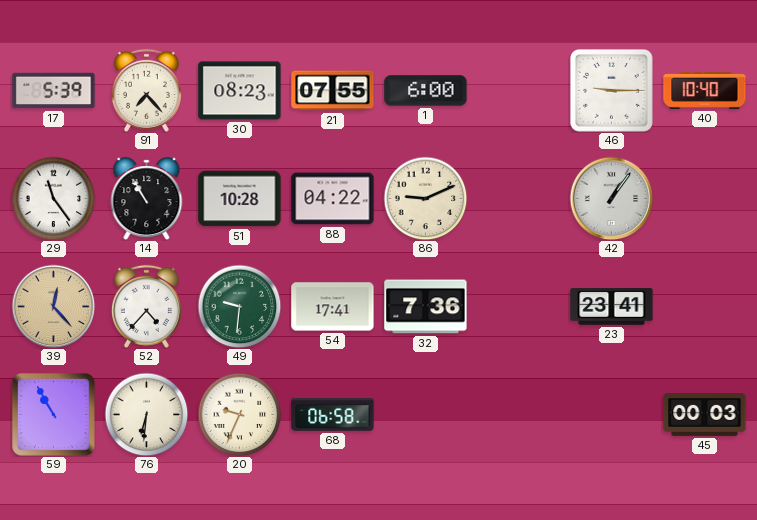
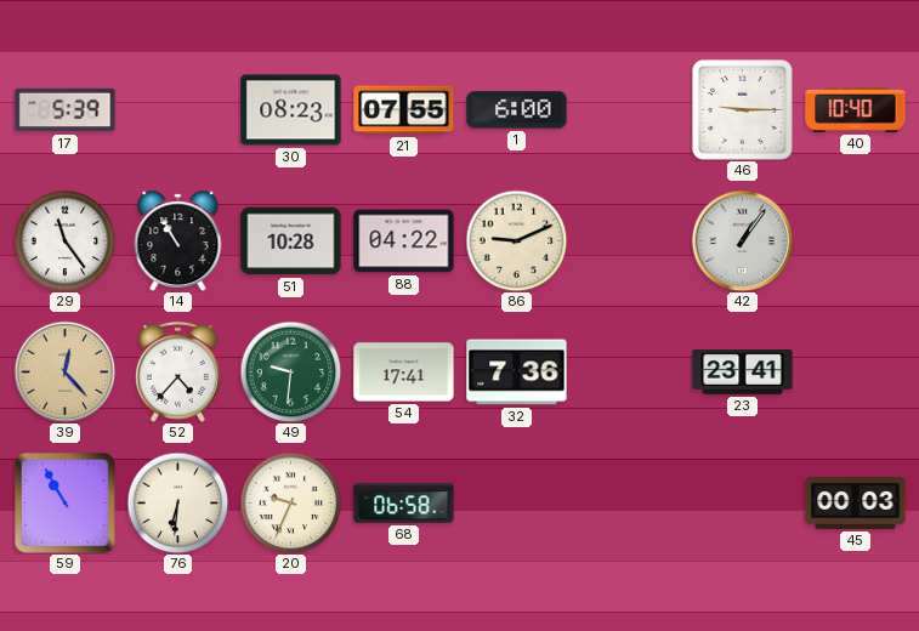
91: 7:23 -> none (146, 90)
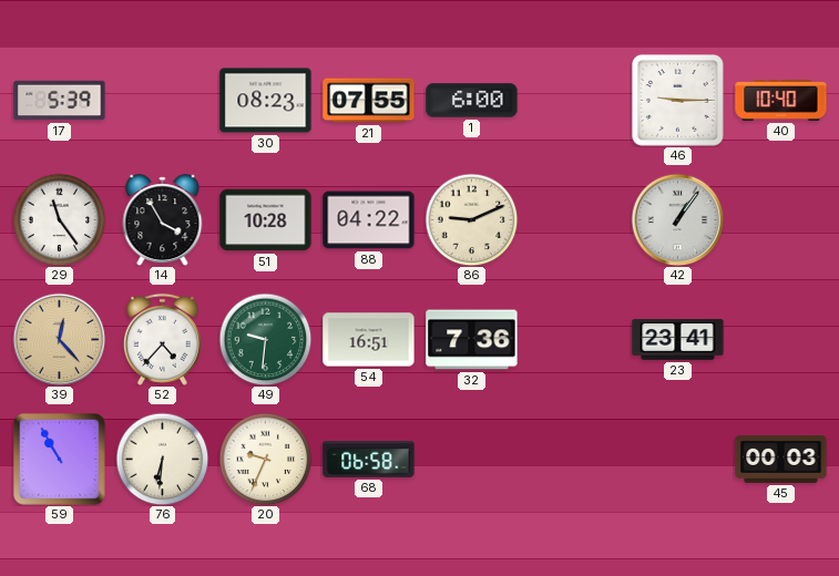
14: 10:55 -> 3:55 (163, 220)
54: 17:41 -> 16:51 (369, 340)
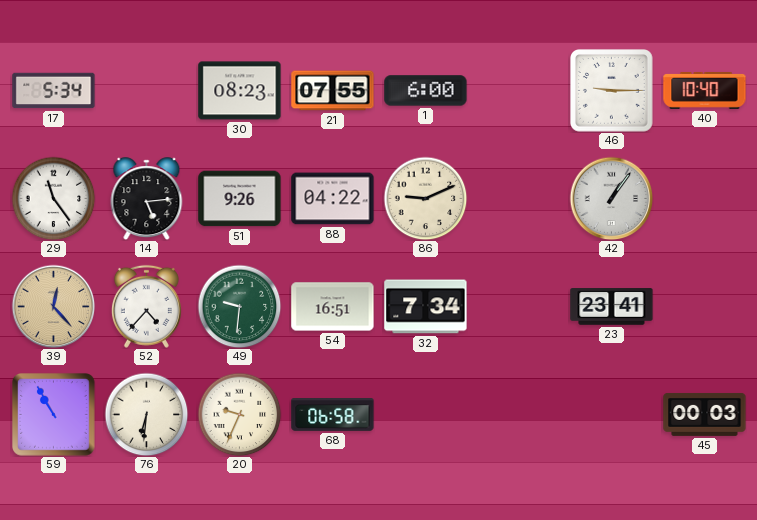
17: 5:39 -> 5:34 (54, 91)
14: 3:55 -> 5:14 (147, 199)
51: 10:28 -> 9:26 (240, 199)
32: 7:36 -> 7:34 (426, 307)
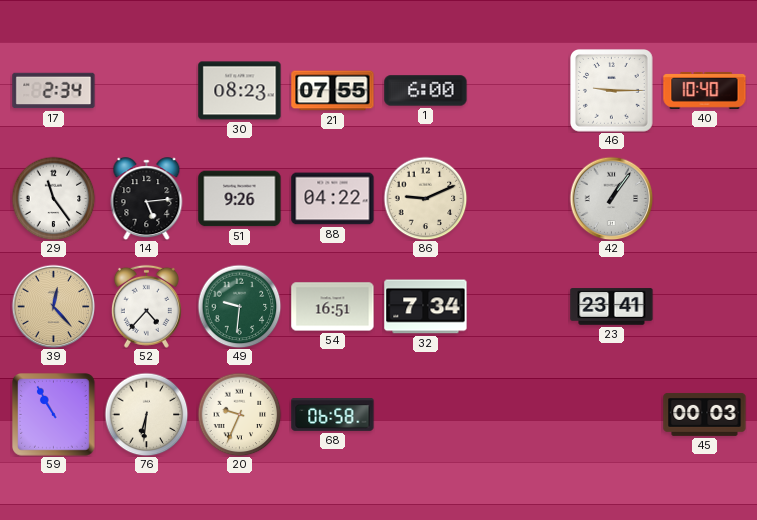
17: 5:34 -> 2:34 (54, 91)
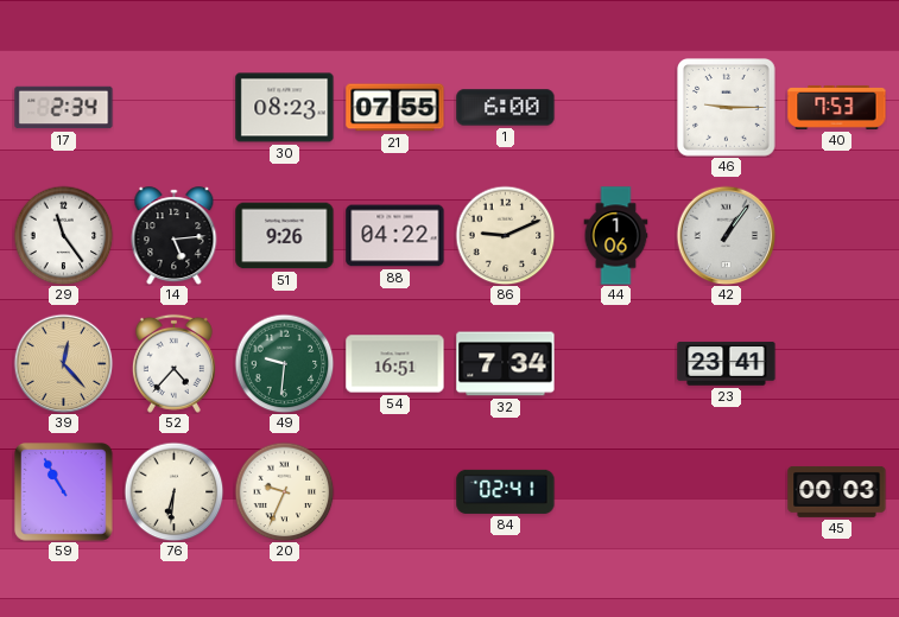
40: 10:40 -> 7:53 (837, 107)
44: none -> 1:06 (616, 236)
68: 06:58 -> none (333, 415)
84: none -> 02:41 (506, 491)
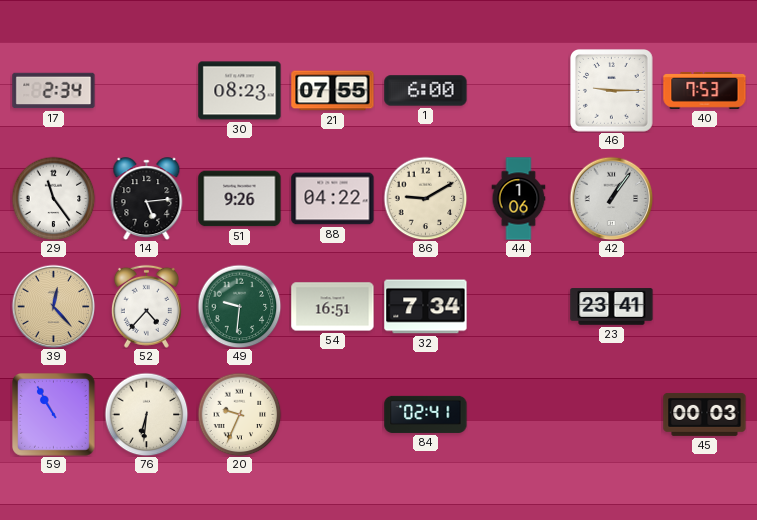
86: 9:11 -> 9:10 (425, 198)
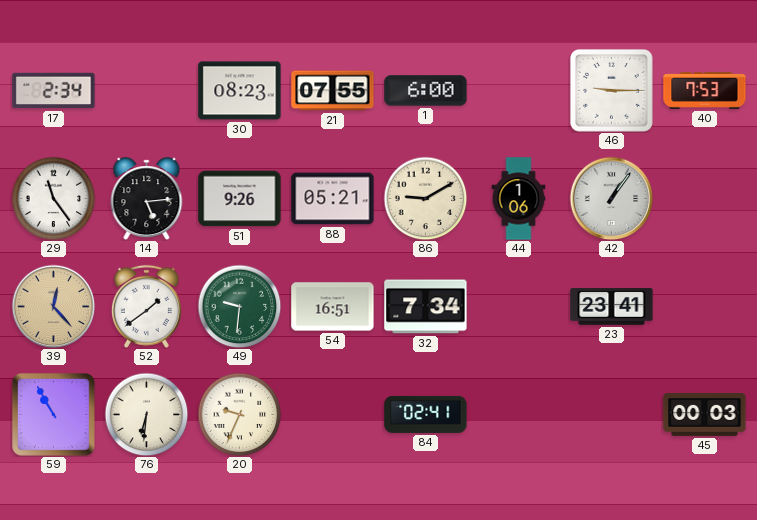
88: 04:22 -> 05:21 (333, 199)
52: 4:37 -> 1:39 (146, 306)
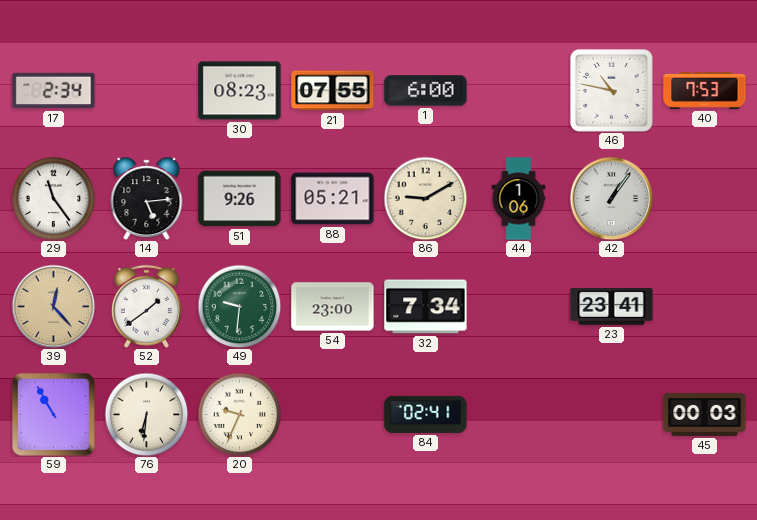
46: 9:15 -> 10:47 (612, 91)
54: 16:51 -> 23:00 (333, 307)
